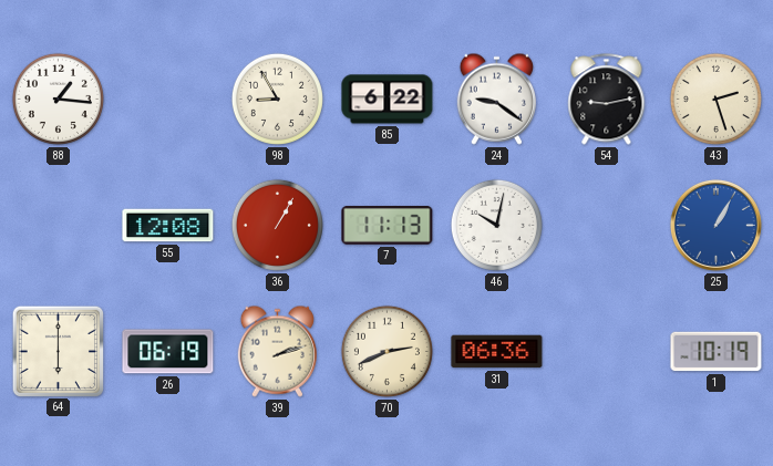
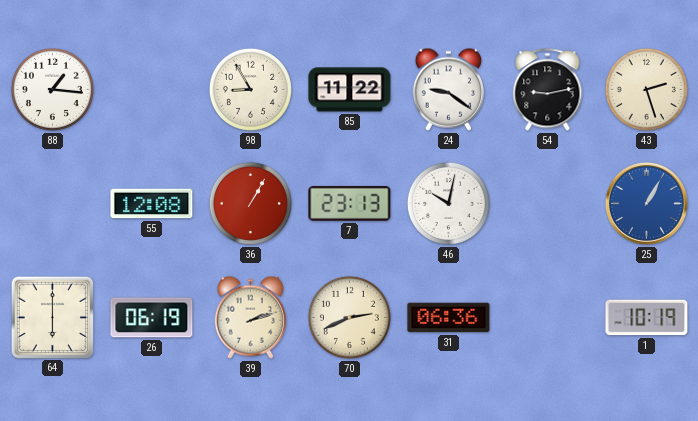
85: 6:22 -> 11:22 (350, 90)
7: 11:13 -> 23:13 (350, 203)
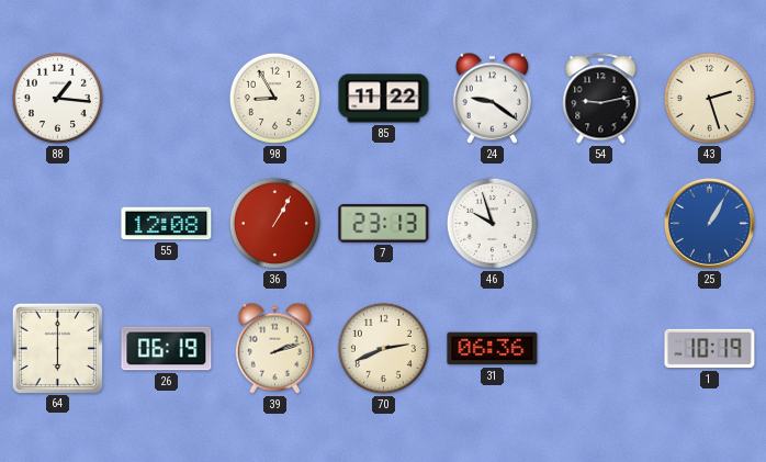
46: 10:02 -> 9:57 (492, 223)
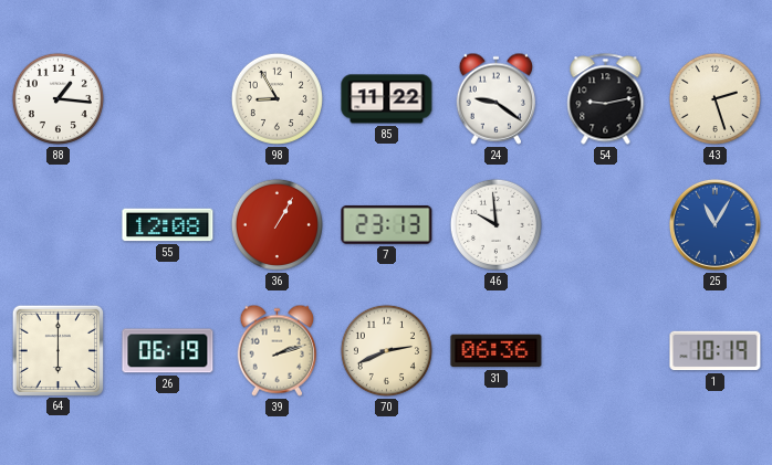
46: 9:57 -> 9:59 (495, 224)
25: 1:05 -> 11:05 (714, 224)
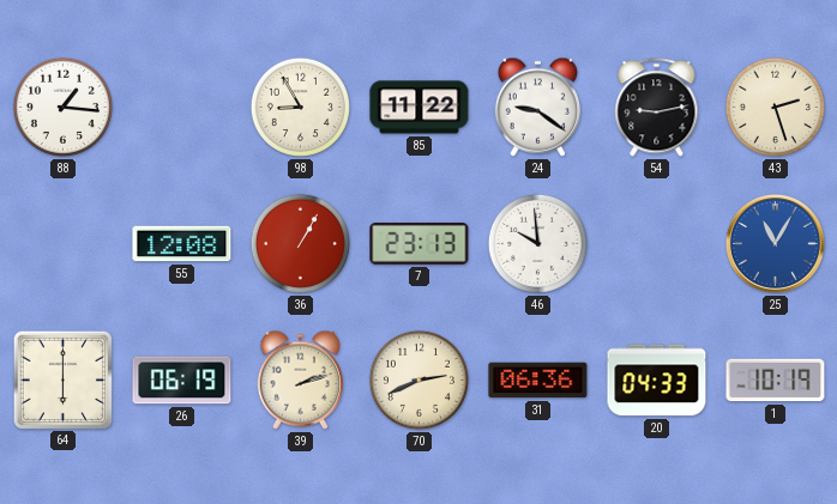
20: none -> 04:33 (657, 381)
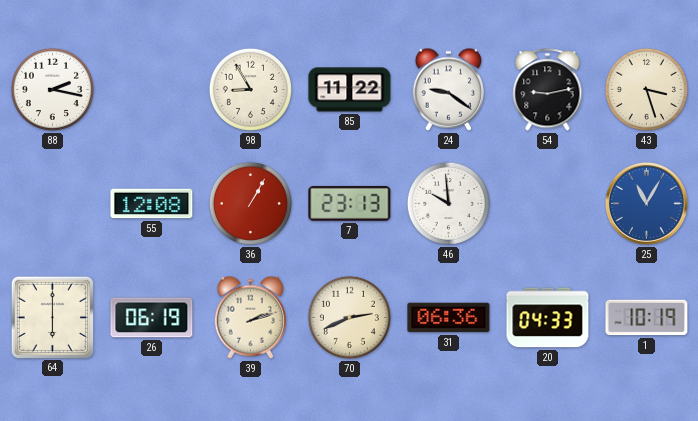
88: 1:16 -> 2:17 (52, 89)
43: 2:27 -> 3:27 (646, 89)
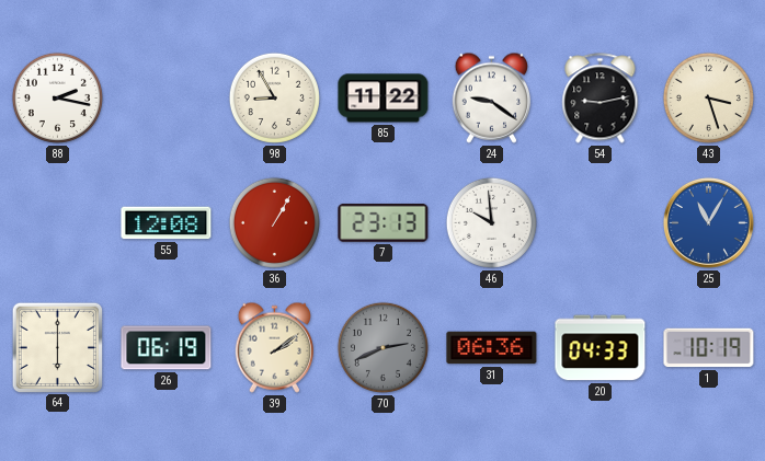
39: 2:12 -> 2:09 (274, 347)
70 dial: cream -> grey (382, 347)
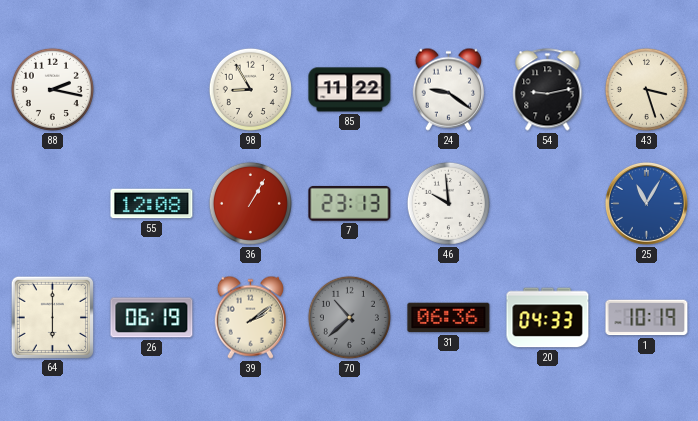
70: 2:41 -> 10:38 (349, 317)
